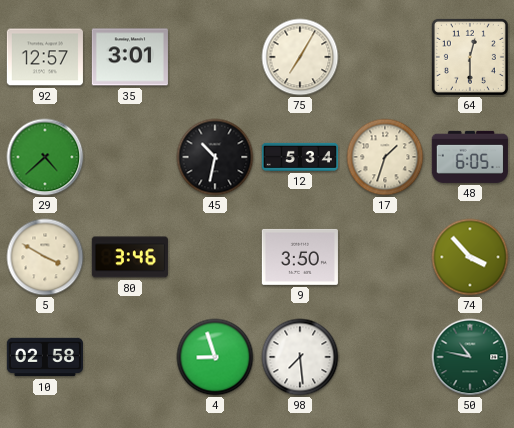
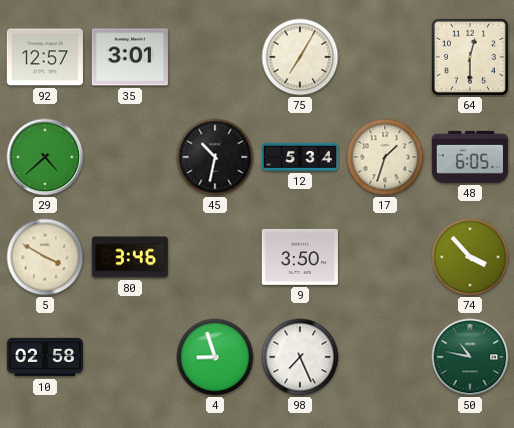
98: 7:29 -> 7:26 (300, 357)
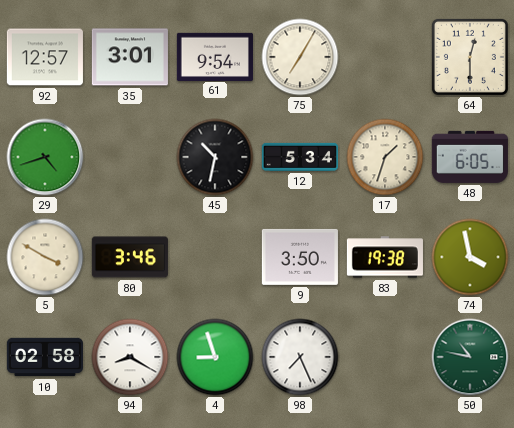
61: none -> 9:54 (215, 56)
29: 4:38 -> 4:42 (45, 157)
83: none -> 19:38 (385, 257)
74: 3:53 -> 3:58 (470, 257)
94: none -> 8:20 (130, 357)
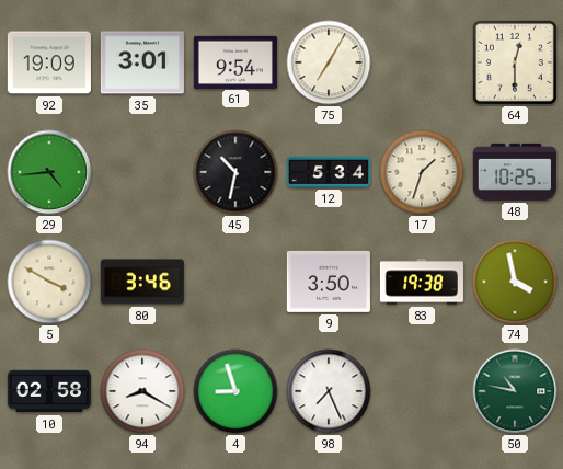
92: 12:57 -> 19:09 (49, 62)
29: 4:42 -> 4:44 (49, 172)
48: 6:05 -> 10:25 (515, 172)
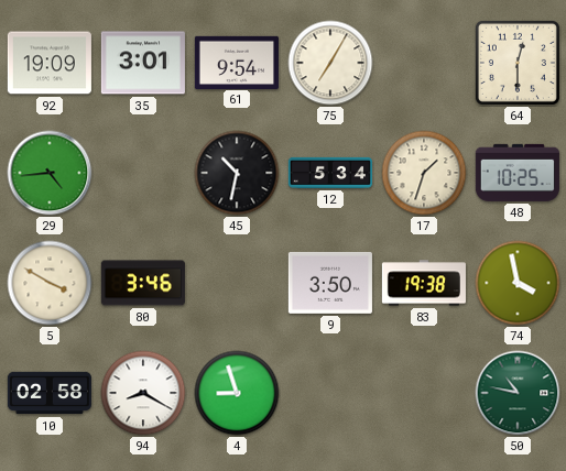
98: 7:26 -> none (329, 391)
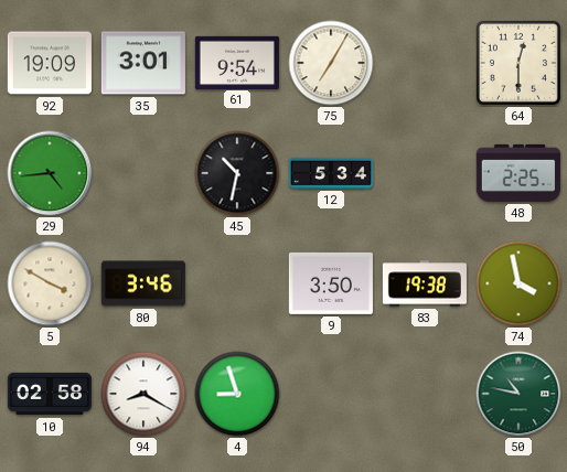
17: 1:33 -> none (424, 173)
48: 10:25 -> 2:25 (518, 173)
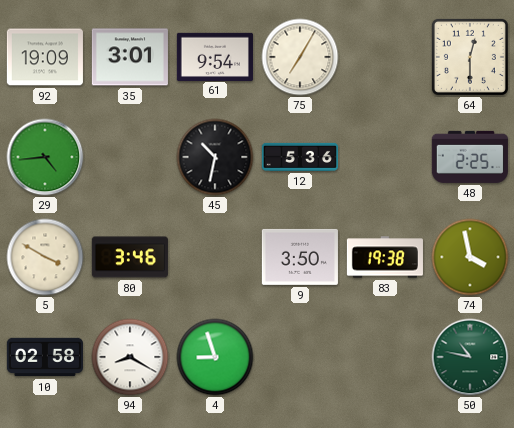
12: 5:34 -> 5:36 (300, 157)
